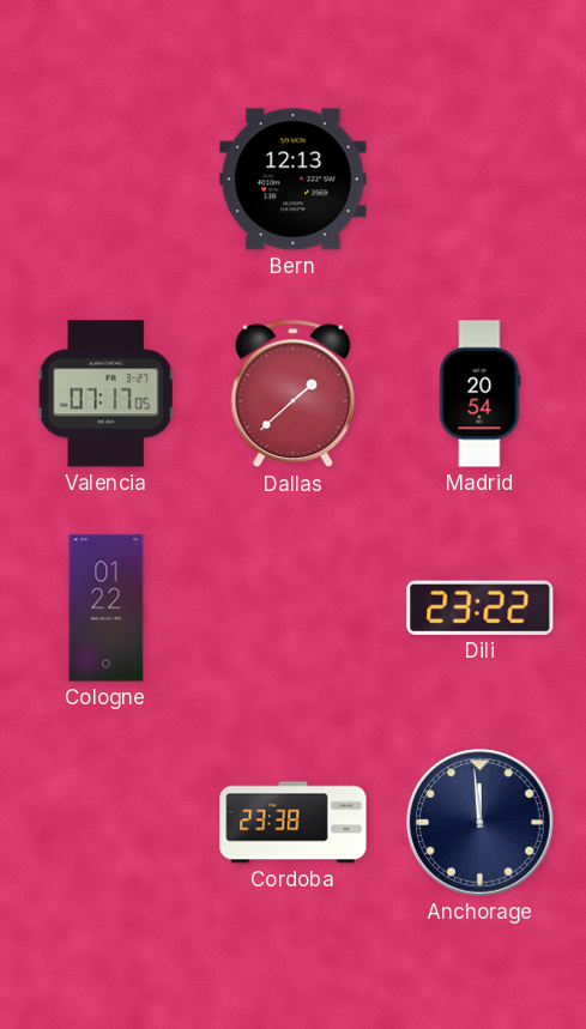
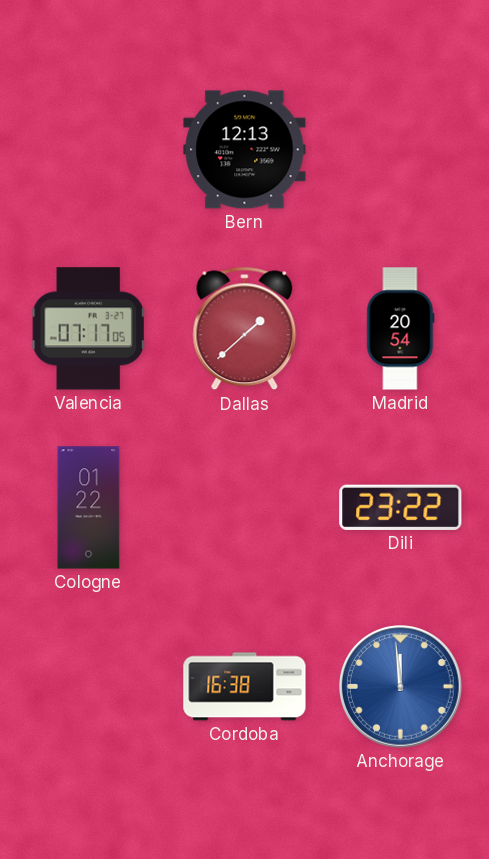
Cordoba: 23:38 -> 16:38 (245, 687)
Anchorage dial: navy -> blue (401, 687)
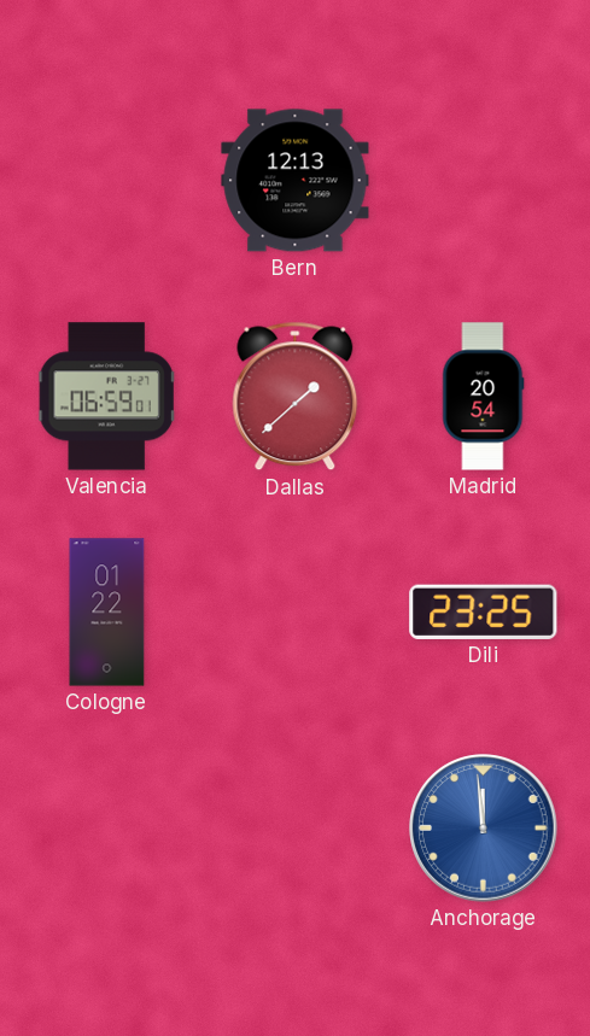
Valencia: 07:17 -> 06:59 (107, 397)
Dili: 23:22 -> 23:25 (484, 611)
Cordoba: 16:38 -> none (245, 687)
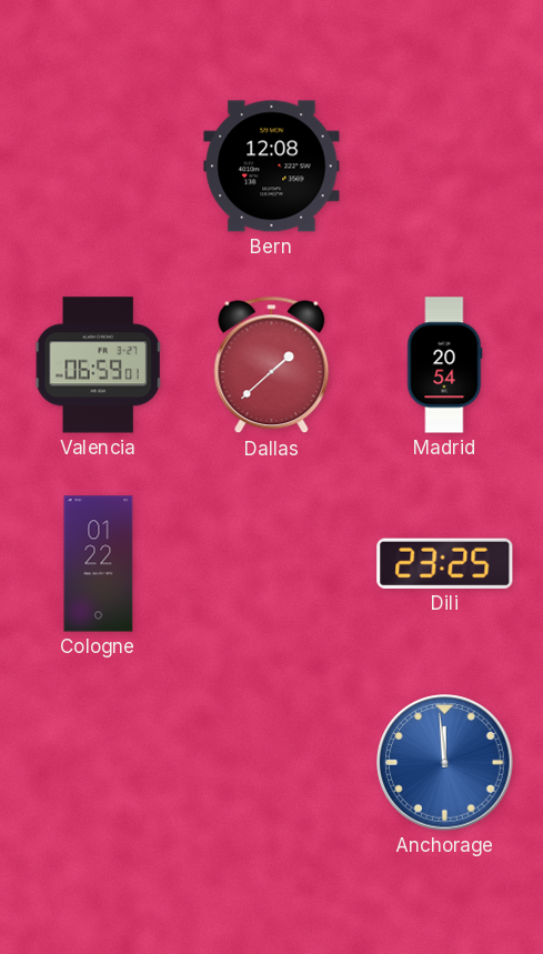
Bern: 12:13 -> 12:08 (272, 167)
